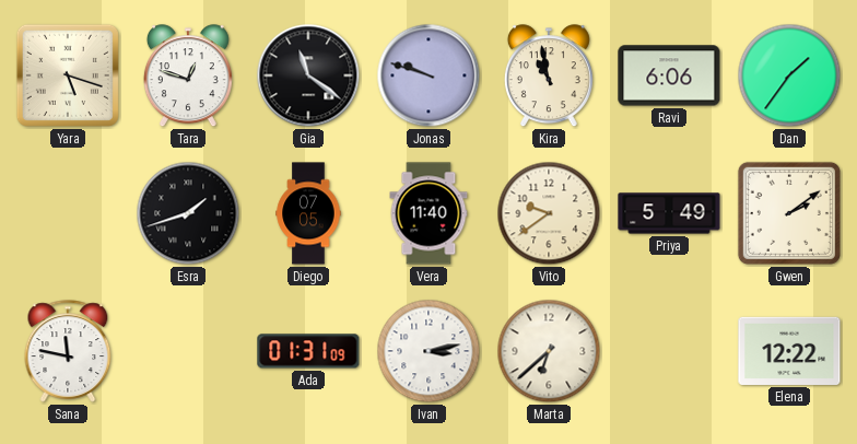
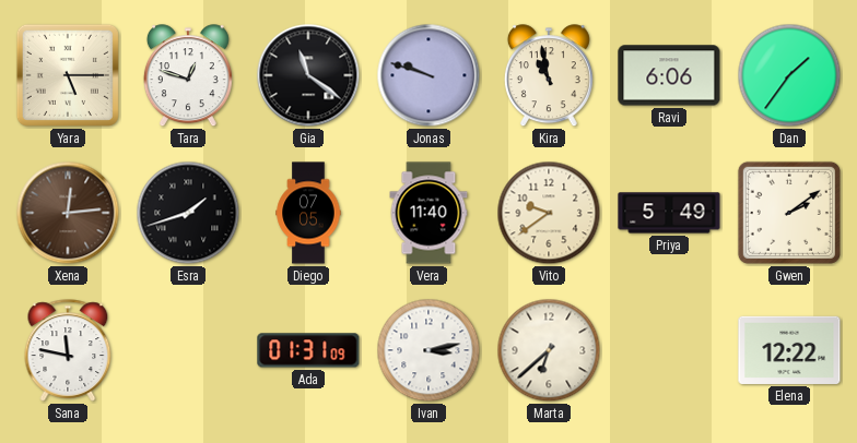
Yara: 5:18 -> 5:15 (68, 75)
Xena: none -> 12:14 (68, 213)
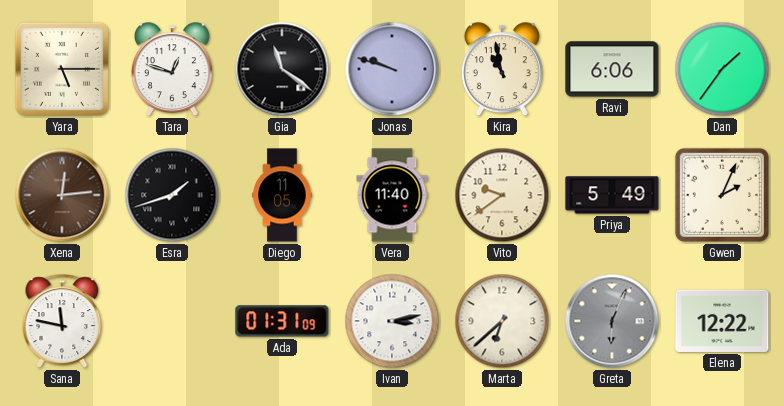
Diego: 07:05 -> 11:05 (282, 195)
Gwen: 2:09 -> 2:04 (722, 195)
Greta: none -> 6:04 (612, 321)
